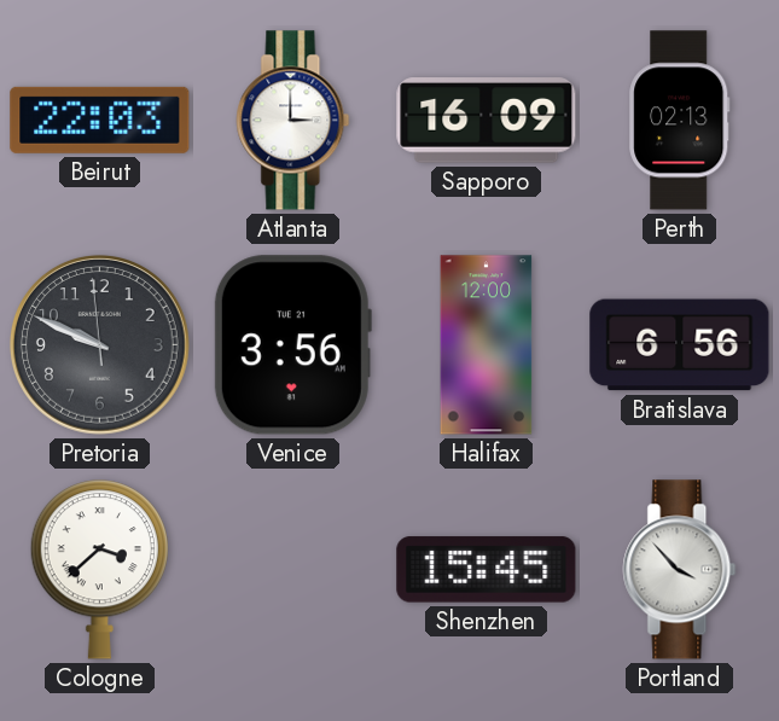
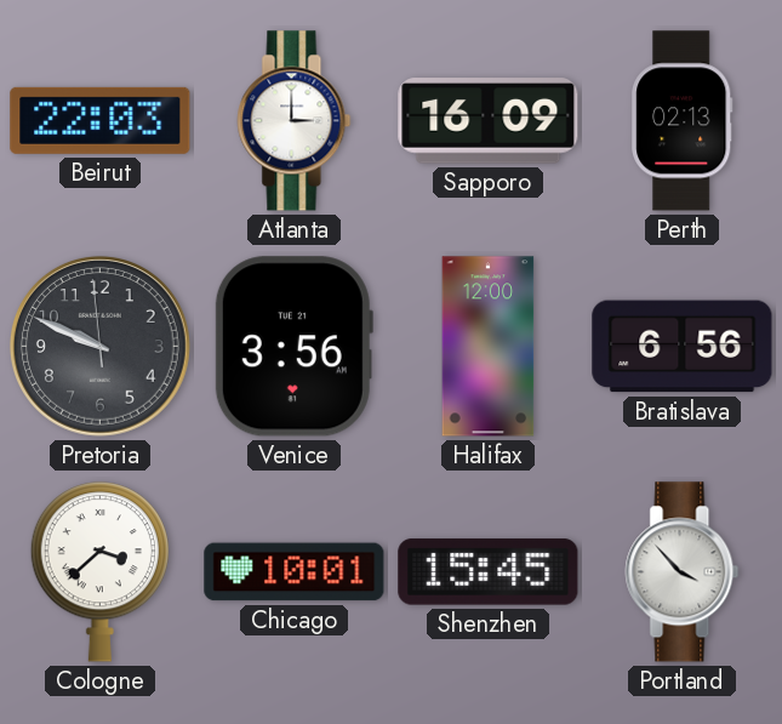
Chicago: none -> 10:01 (295, 572)
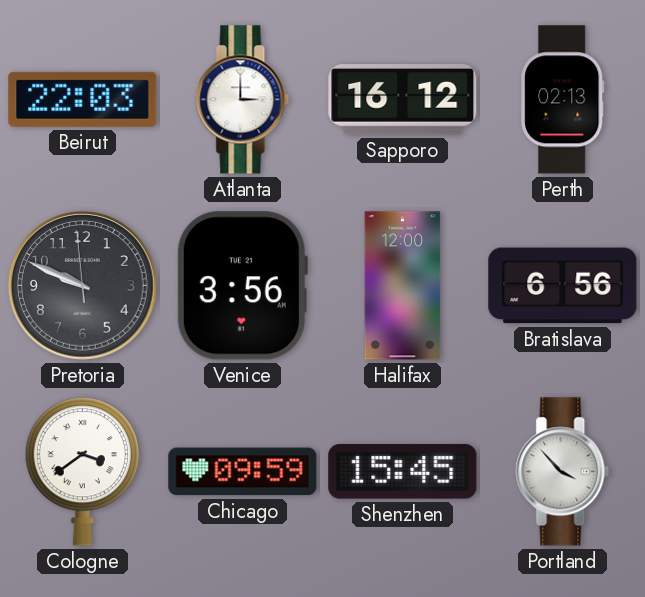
Sapporo: 16:09 -> 16:12 (403, 100)
Cologne: 3:38 -> 3:39 (82, 472)
Chicago: 10:01 -> 09:59 (243, 472)
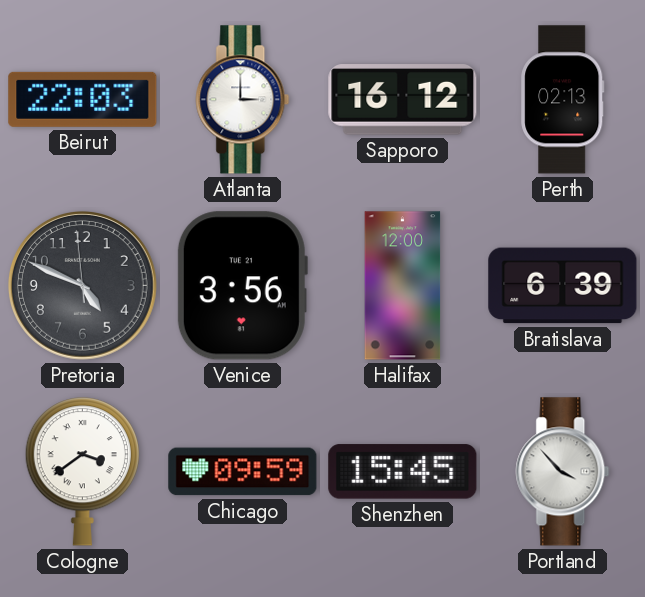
Pretoria: 9:48 -> 4:48 (83, 286)
Bratislava: 6:56 -> 6:39 (563, 286)
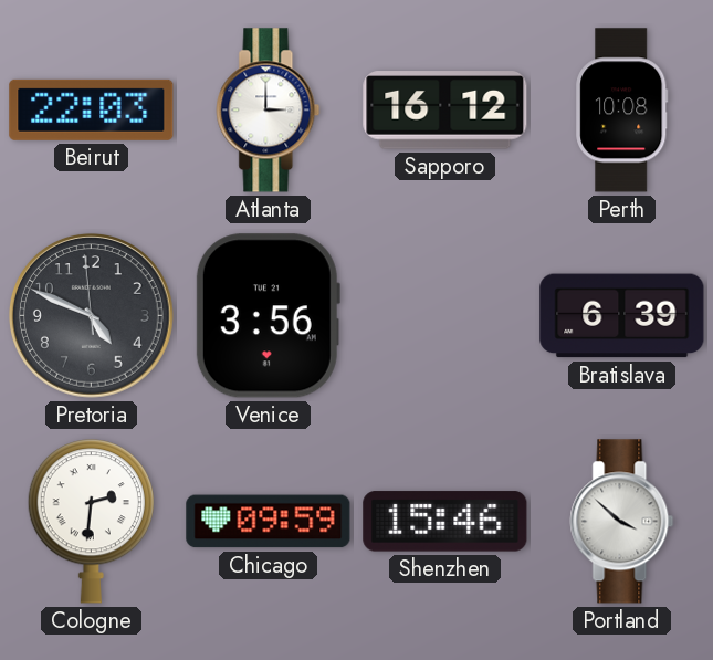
Perth: 02:13 -> 10:08 (622, 111)
Halifax: 12:00 -> none (403, 286)
Cologne: 3:39 -> 2:31 (91, 522)
Shenzhen: 15:45 -> 15:46 (445, 522)
Portland: 3:53 -> 3:52 (622, 522)
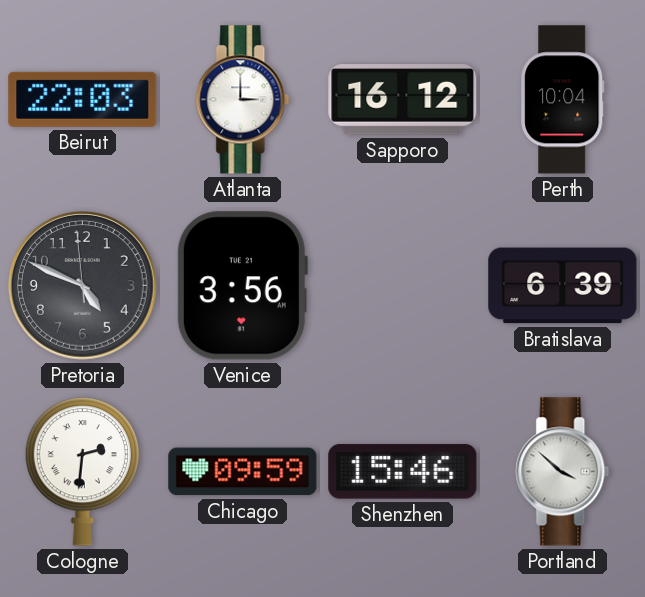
Perth: 10:08 -> 10:04 (563, 100)
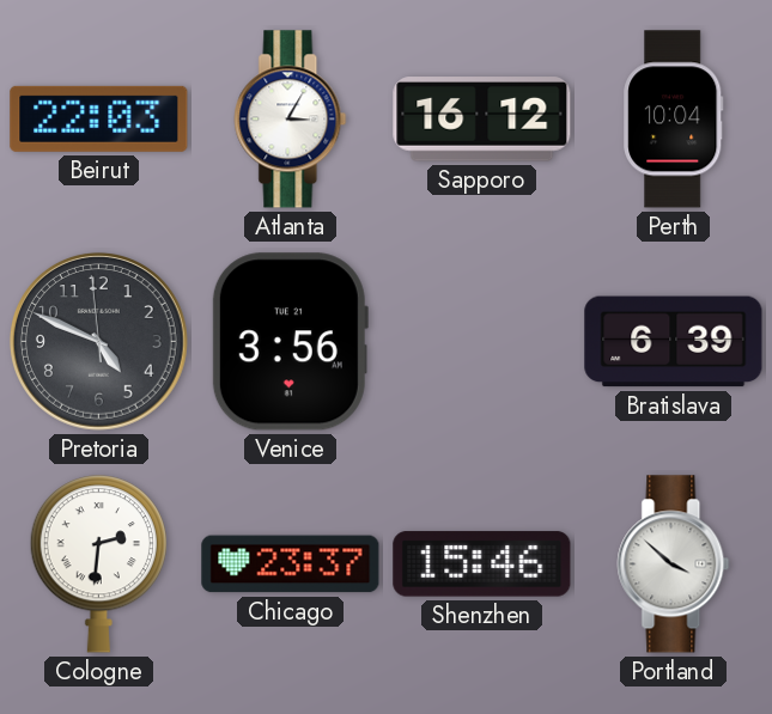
Atlanta: 3:00 -> 3:05 (291, 120)
Chicago: 09:59 -> 23:37 (291, 565)
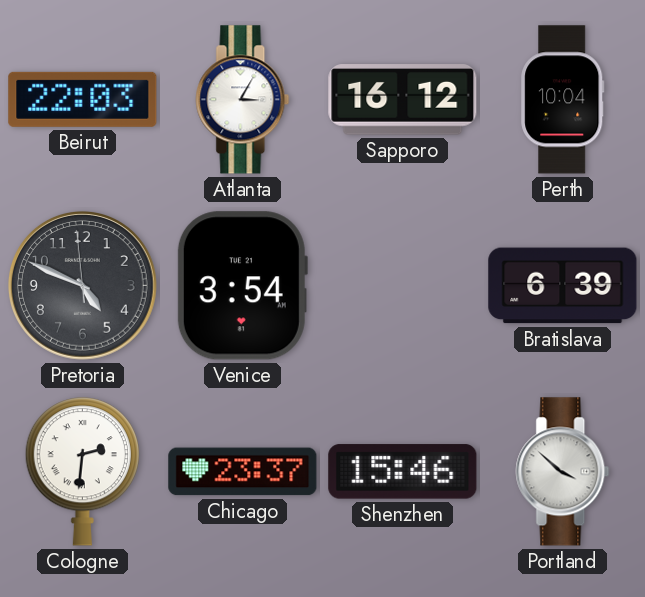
Venice: 3:56 -> 3:54 (242, 286)
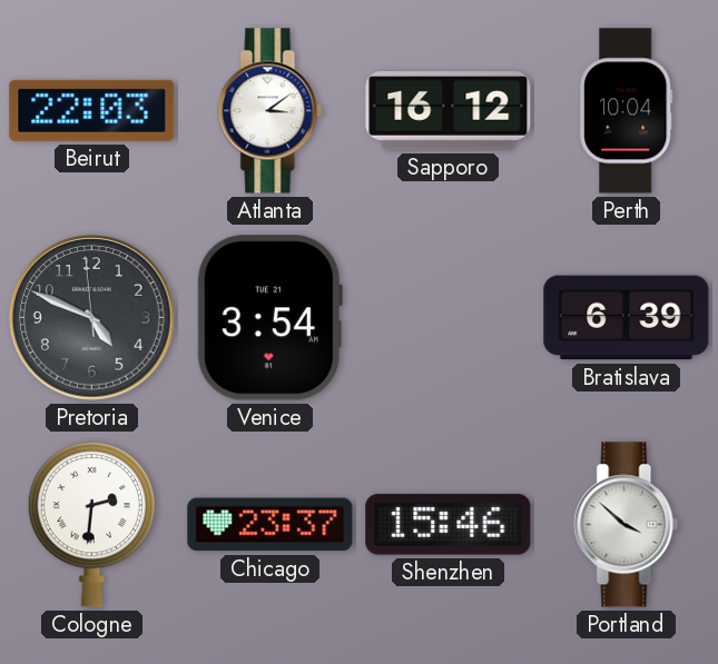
Atlanta: 3:05 -> 3:09 (271, 111)
